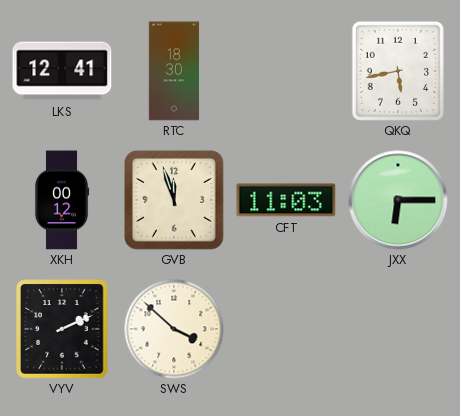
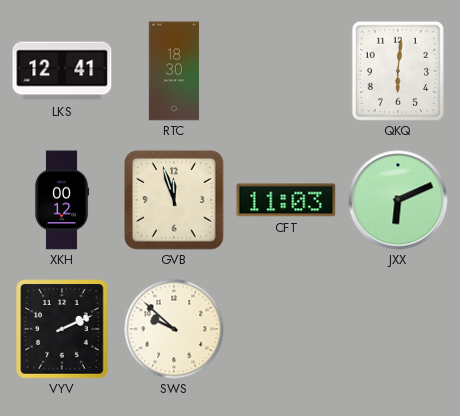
QKQ: 5:43 -> 6:01 (398, 71)
JXX: 6:15 -> 6:11 (398, 200)
SWS: 3:52 -> 9:52 (174, 329)
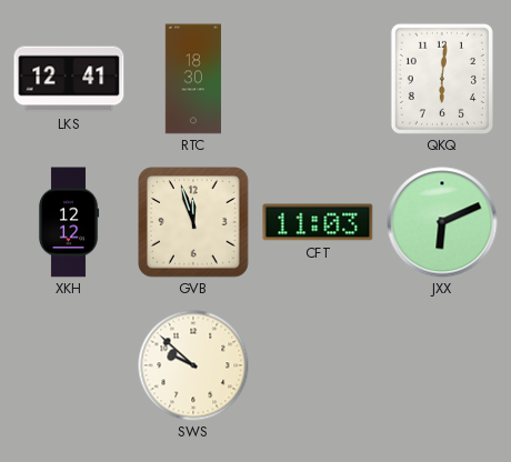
XKH: 00:12 -> 12:12 (69, 222)
VYV: 2:11 -> none (62, 329)
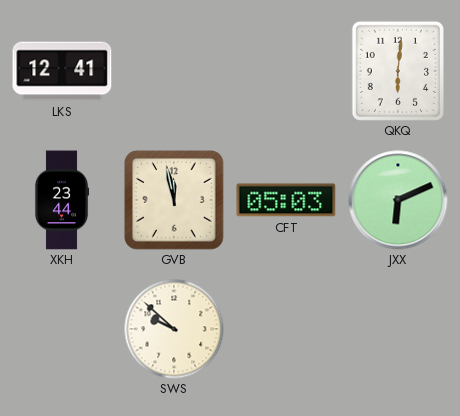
RTC: 18:30 -> none (193, 79)
XKH: 12:12 -> 23:44 (62, 200)
GVB: 11:57 -> 11:58 (175, 201)
CFT: 11:03 -> 05:03 (286, 200)
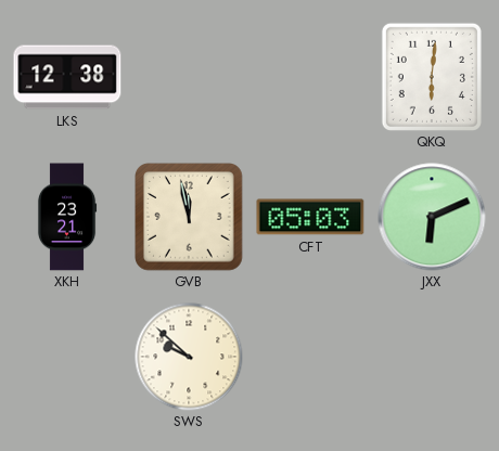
LKS: 12:41 -> 12:38 (67, 77)
XKH: 23:44 -> 23:21 (67, 217)
